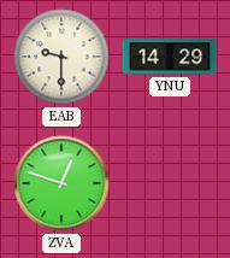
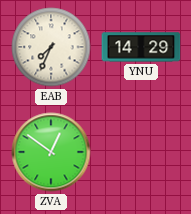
EAB: 9:30 -> 7:34 (51, 47)
ZVA: 12:48 -> 12:51 (51, 152)
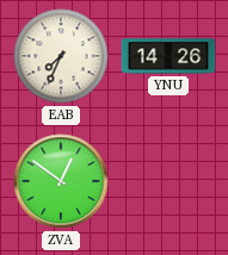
YNU: 14:29 -> 14:26 (168, 56)
